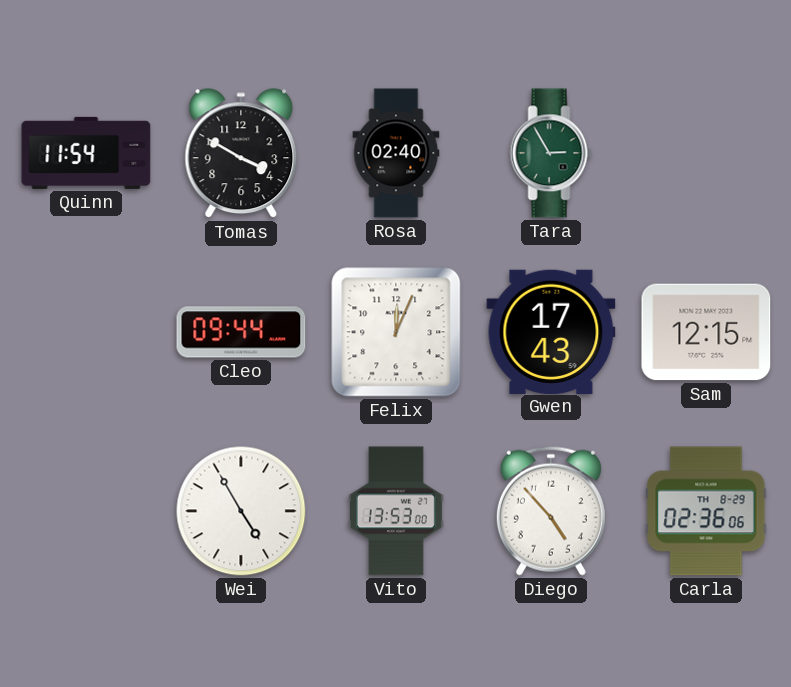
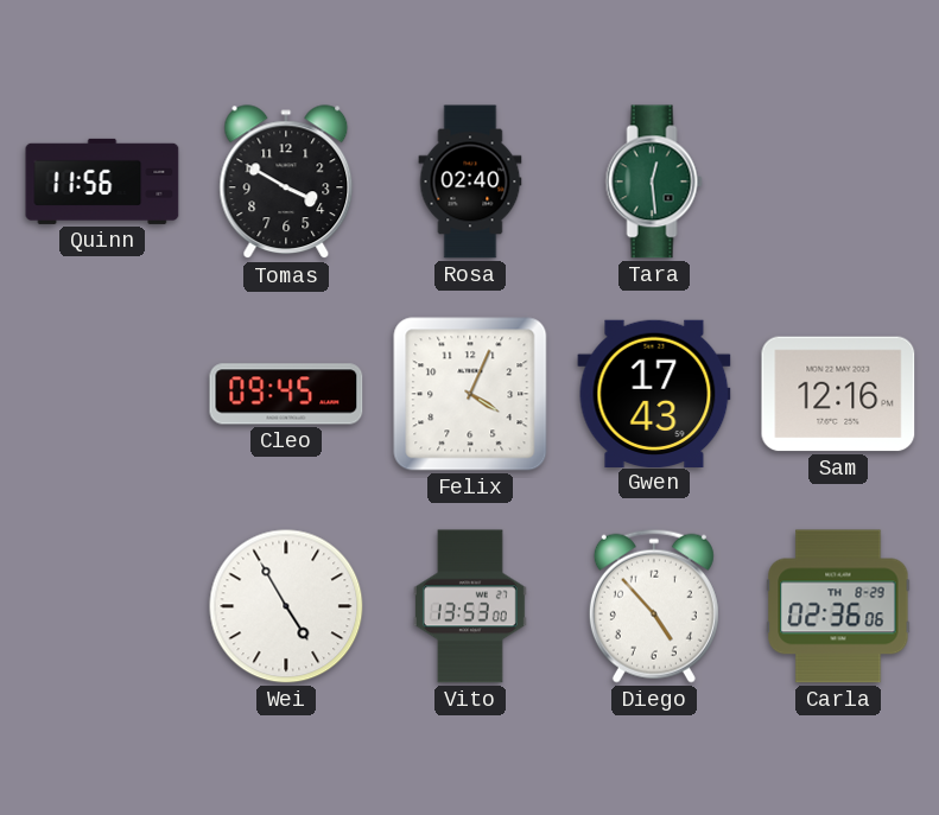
Quinn: 11:54 -> 11:56 (102, 182)
Tara: 2:55 -> 12:29 (654, 182)
Cleo: 09:44 -> 09:45 (286, 394)
Felix: 12:04 -> 4:04 (470, 394)
Sam: 12:15 -> 12:16 (838, 394)
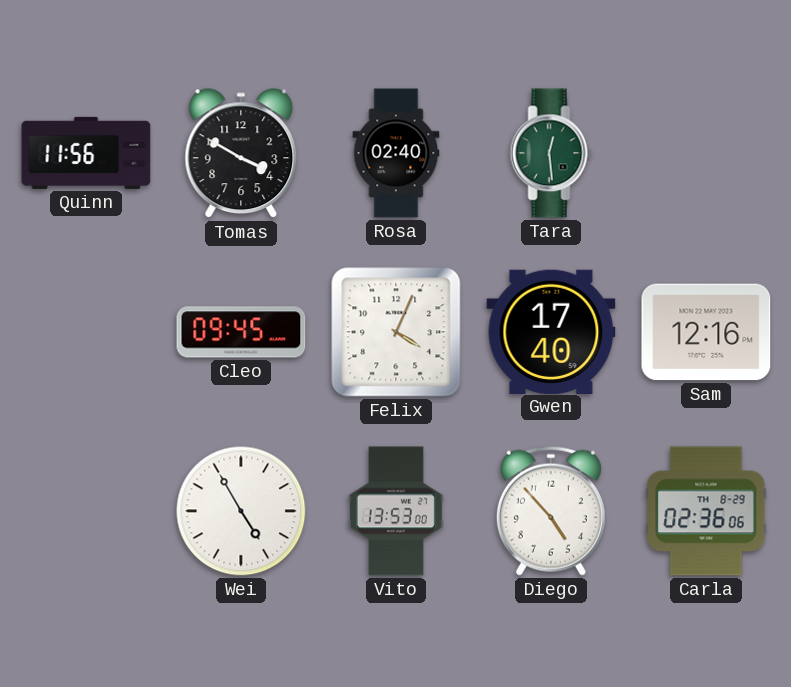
Gwen: 17:43 -> 17:40 (551, 331)
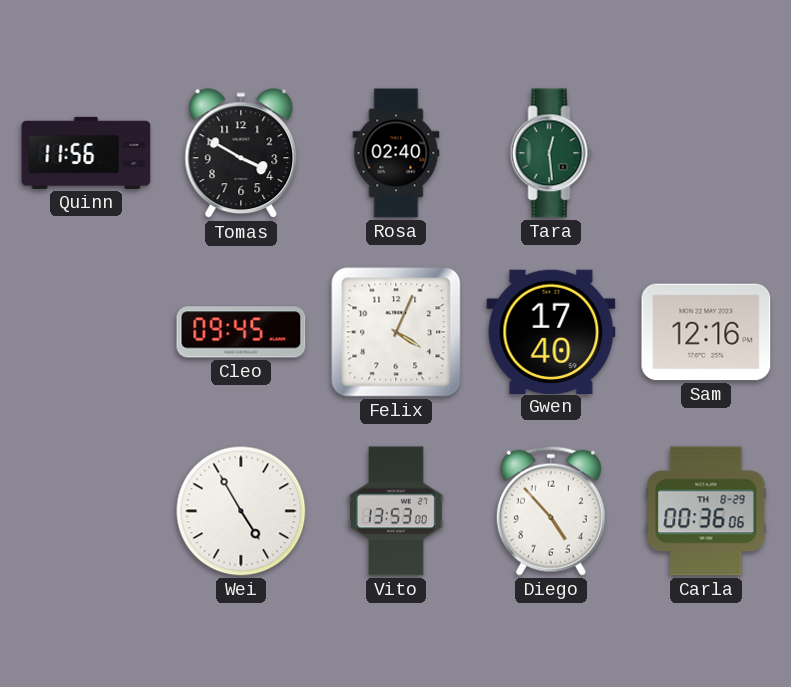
Carla: 02:36 -> 00:36 (706, 511)
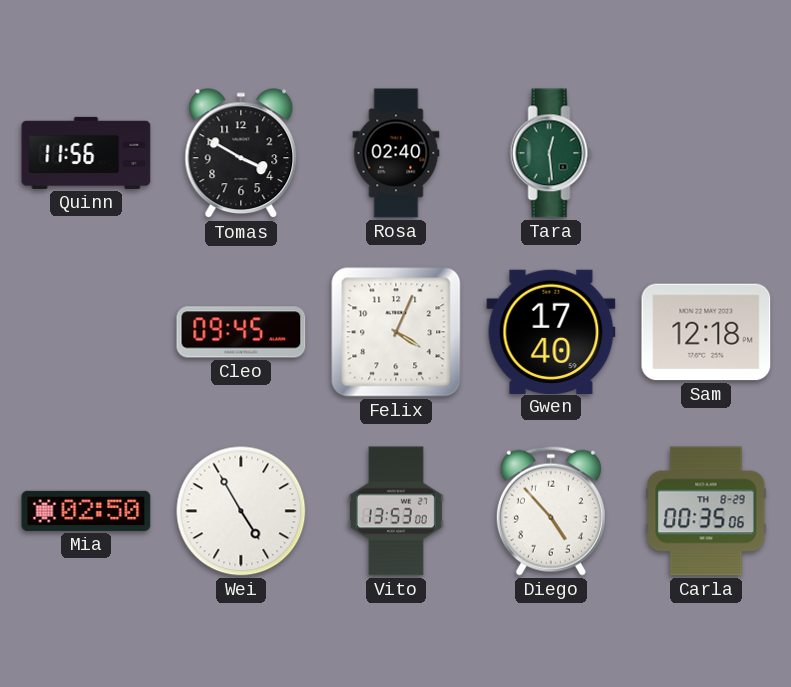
Sam: 12:16 -> 12:18 (706, 332)
Mia: none -> 02:50 (86, 511)
Carla: 00:36 -> 00:35 (706, 511)
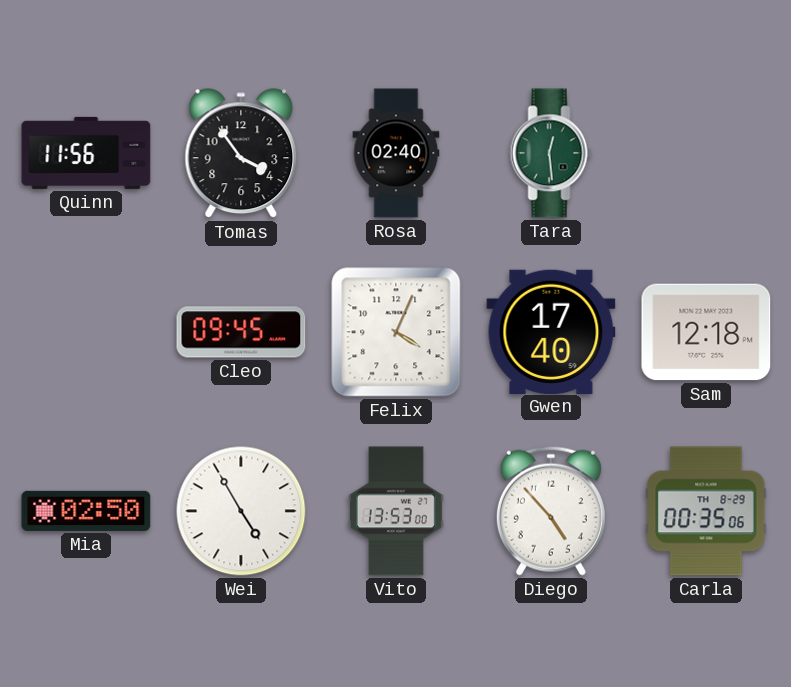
Tomas: 3:50 -> 3:54 (241, 154)
